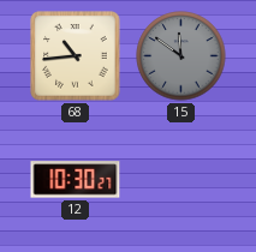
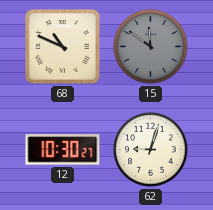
68: 10:44 -> 10:49 (63, 47)
62: none -> 9:03 (151, 150)
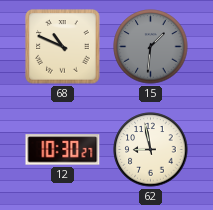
15: 11:51 -> 1:31 (151, 47)
62: 9:03 -> 8:58 (151, 150)
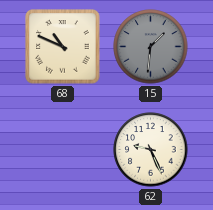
12: 10:30 -> none (63, 150)
62: 8:58 -> 9:26 (151, 150)
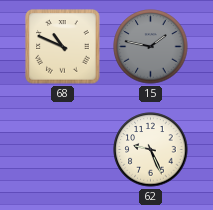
15: 1:31 -> 1:47 (151, 47)
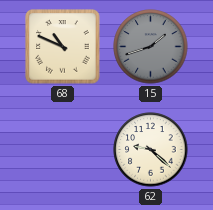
15: 1:47 -> 1:42 (151, 47)
62: 9:26 -> 9:22 (151, 150)
